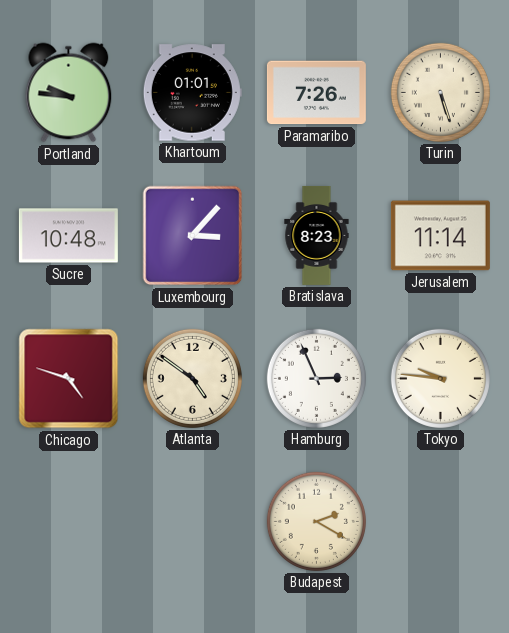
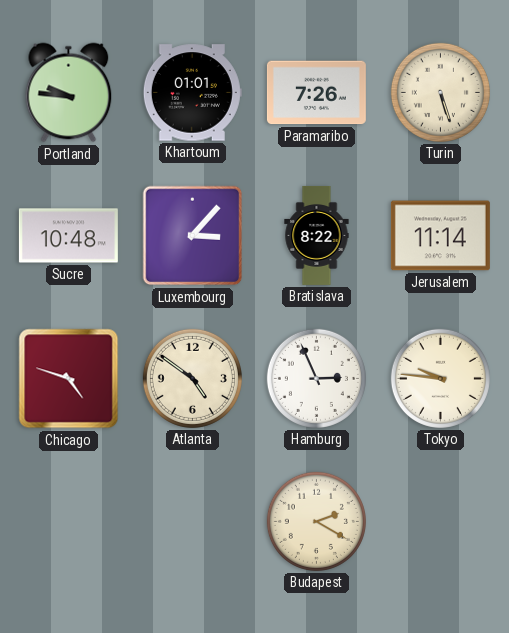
Bratislava: 8:23 -> 8:22 (317, 235)
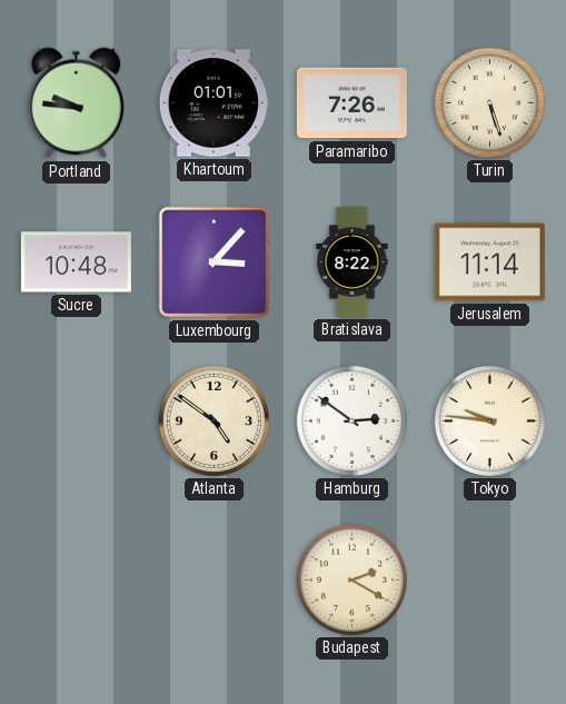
Chicago: 4:48 -> none (69, 379)
Hamburg: 2:56 -> 2:51 (351, 420)
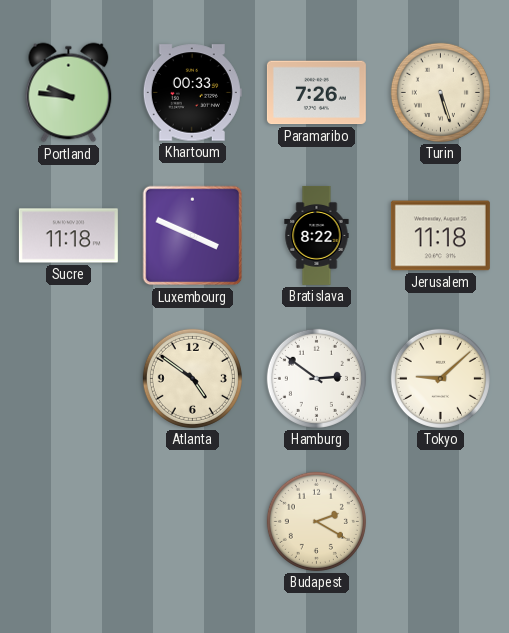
Khartoum: 01:01 -> 00:33 (192, 93)
Sucre: 10:48 -> 11:18 (68, 236)
Luxembourg: 3:07 -> 3:49 (193, 236)
Jerusalem: 11:14 -> 11:18 (440, 236)
Tokyo: 9:46 -> 9:08 (440, 378)
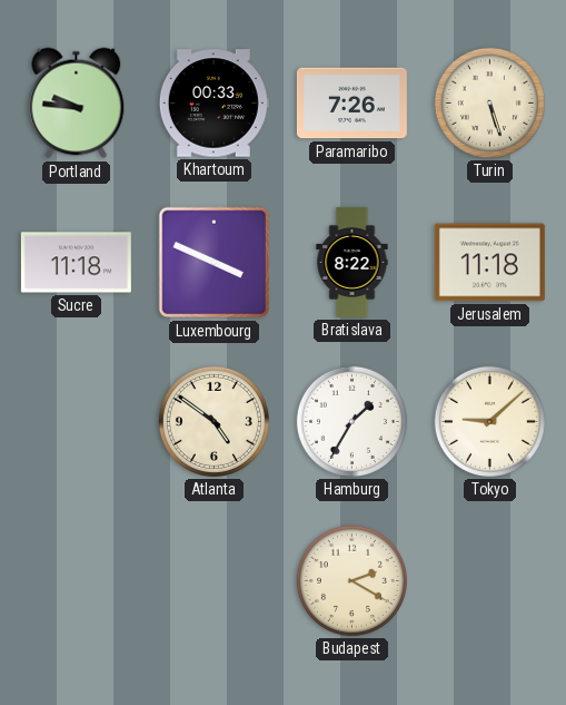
Hamburg: 2:51 -> 1:35 (351, 421)
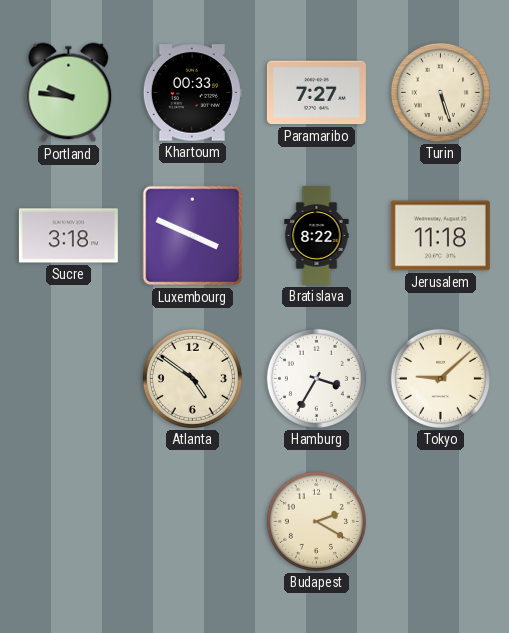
Paramaribo: 7:26 -> 7:27 (316, 93)
Sucre: 11:18 -> 3:18 (68, 236)
Hamburg: 1:35 -> 3:35 (316, 378)
